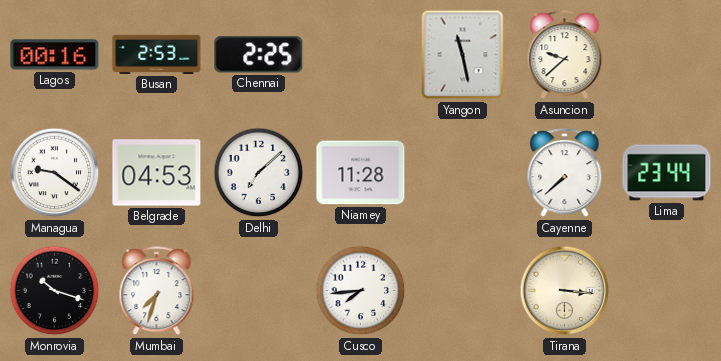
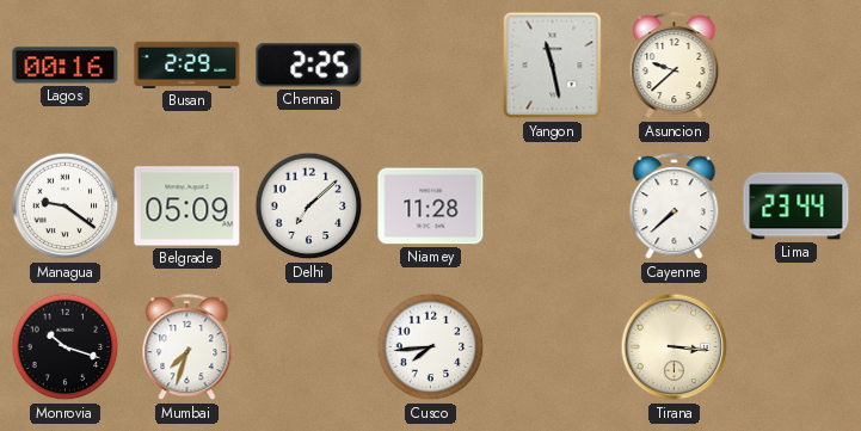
Busan: 2:53 -> 2:29 (187, 64)
Belgrade: 04:53 -> 05:09 (187, 207)
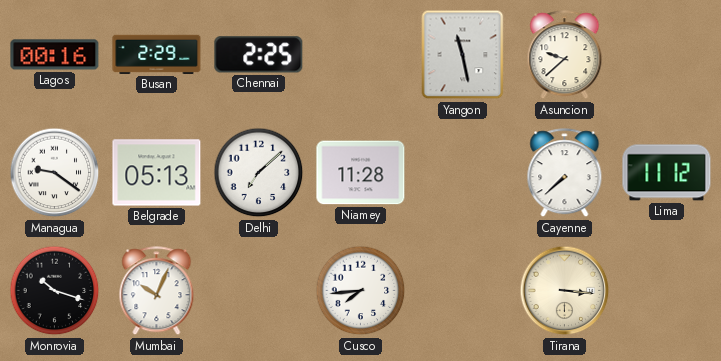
Belgrade: 05:09 -> 05:13 (157, 173)
Lima: 23:44 -> 11:12 (667, 173)
Mumbai: 7:33 -> 10:04 (157, 291)
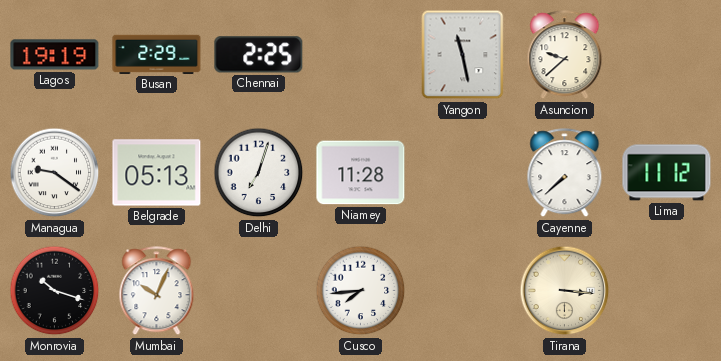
Lagos: 00:16 -> 19:19 (55, 55)
Delhi: 7:08 -> 7:03 (259, 173)
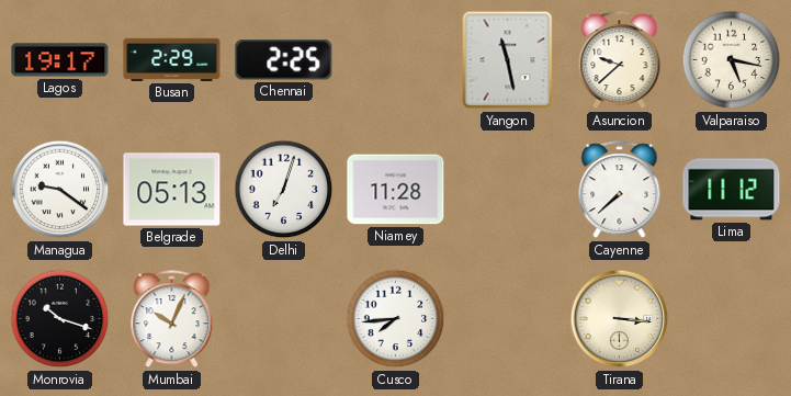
Lagos: 19:19 -> 19:17 (60, 60)
Valparaiso: none -> 5:17 (732, 60)
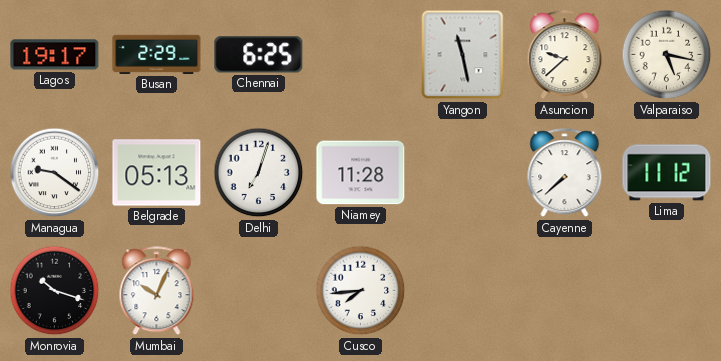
Chennai: 2:25 -> 6:25 (259, 55)
Tirana: 3:16 -> none (620, 319)
